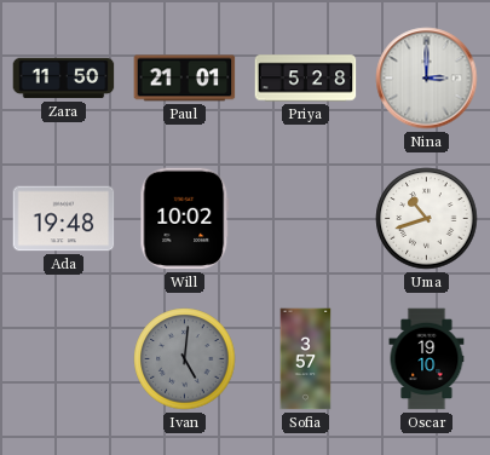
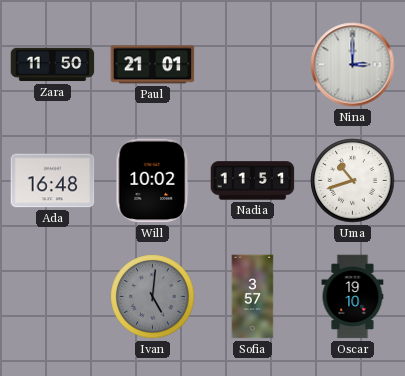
Priya: 5:28 -> none (306, 79)
Ada: 19:48 -> 16:48 (53, 181)
Nadia: none -> 11:51 (253, 181)
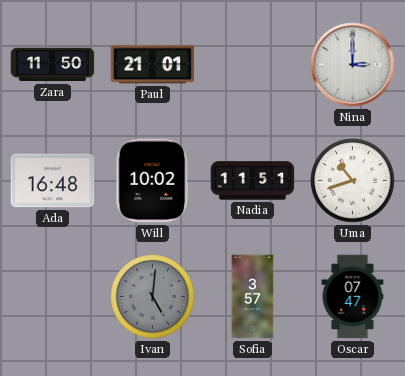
Oscar: 19:10 -> 07:47 (353, 297)
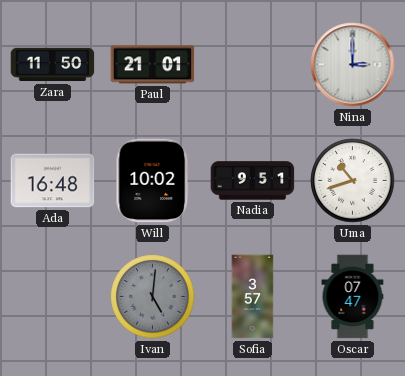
Nadia: 11:51 -> 9:51 (253, 181)
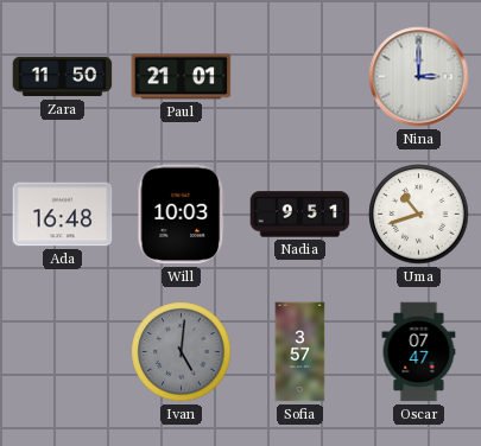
Will: 10:02 -> 10:03 (182, 215)
